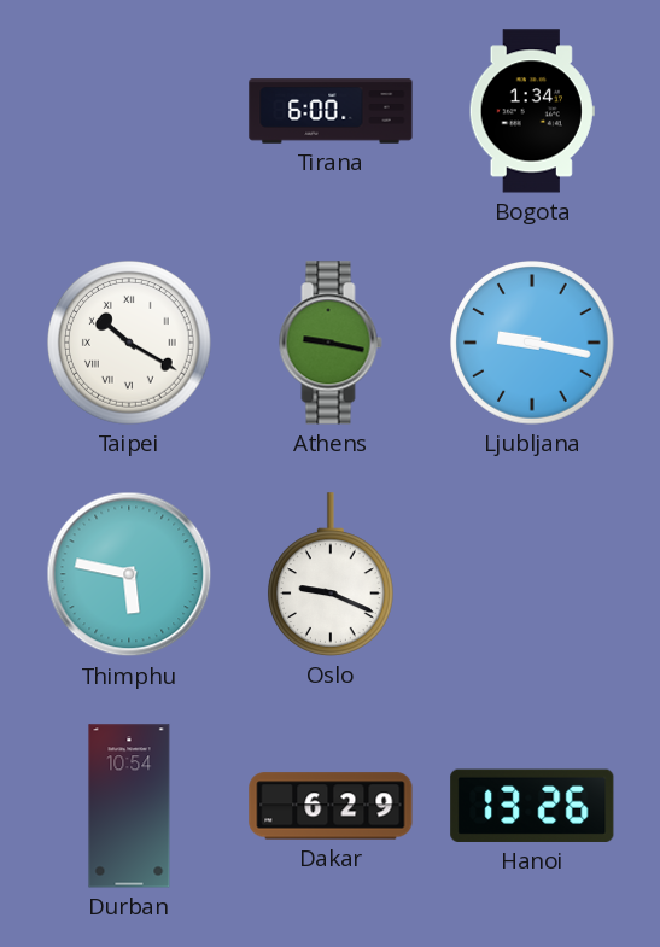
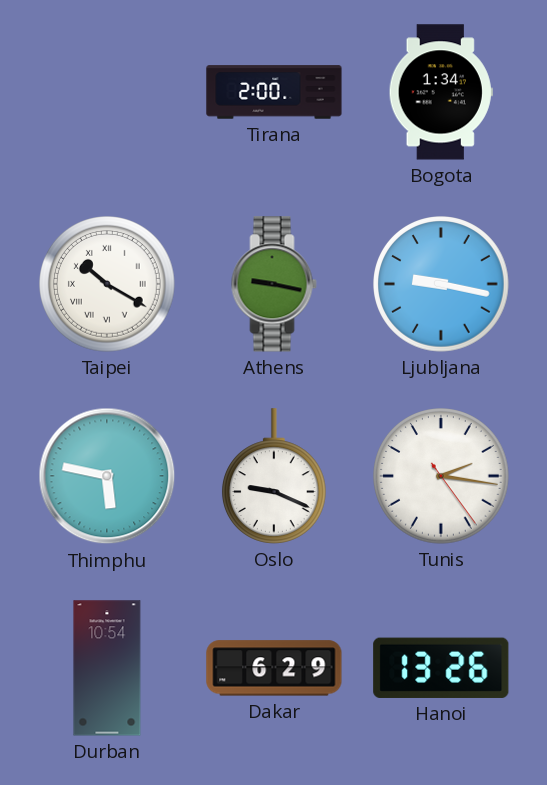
Tirana: 6:00 -> 2:00 (274, 92)
Tunis: none -> 2:16 (441, 476)
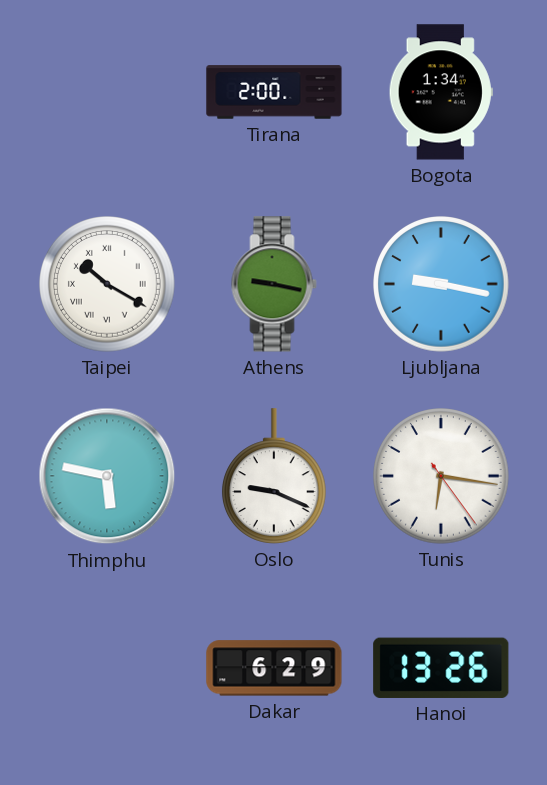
Tunis: 2:16 -> 6:16 (441, 476)
Durban: 10:54 -> none (107, 668)
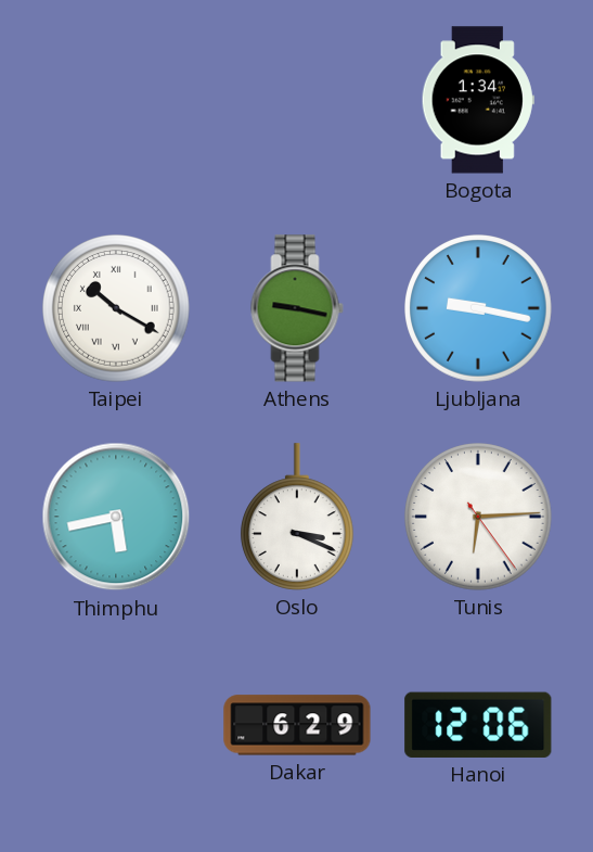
Tirana: 2:00 -> none (274, 92)
Thimphu: 5:47 -> 5:43 (116, 517)
Oslo: 9:19 -> 3:19 (297, 517)
Tunis: 6:16 -> 6:14 (478, 517)
Hanoi: 13:26 -> 12:06 (478, 725)
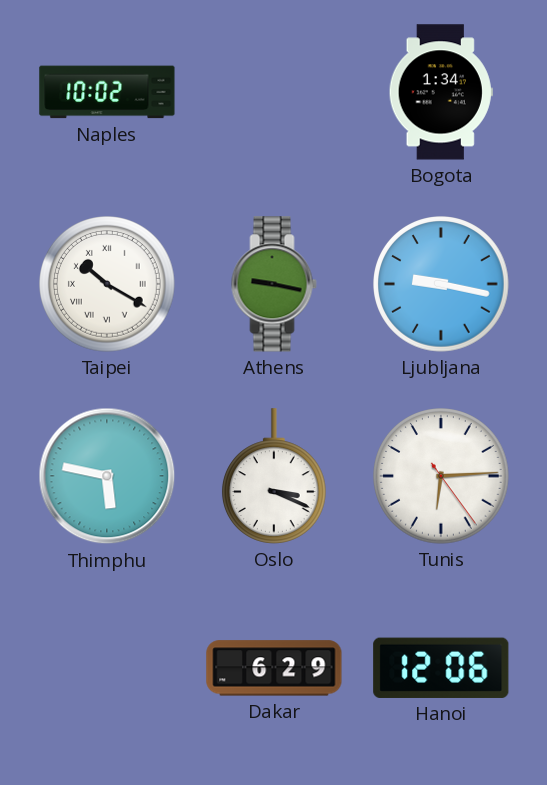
Naples: none -> 10:02 (107, 92)
Thimphu: 5:43 -> 5:47 (107, 476)
